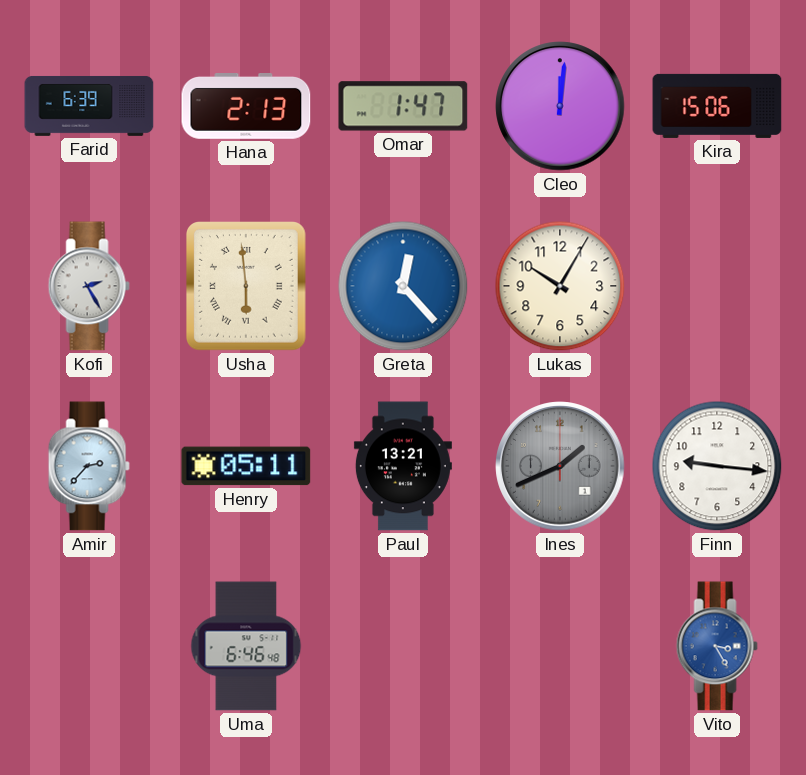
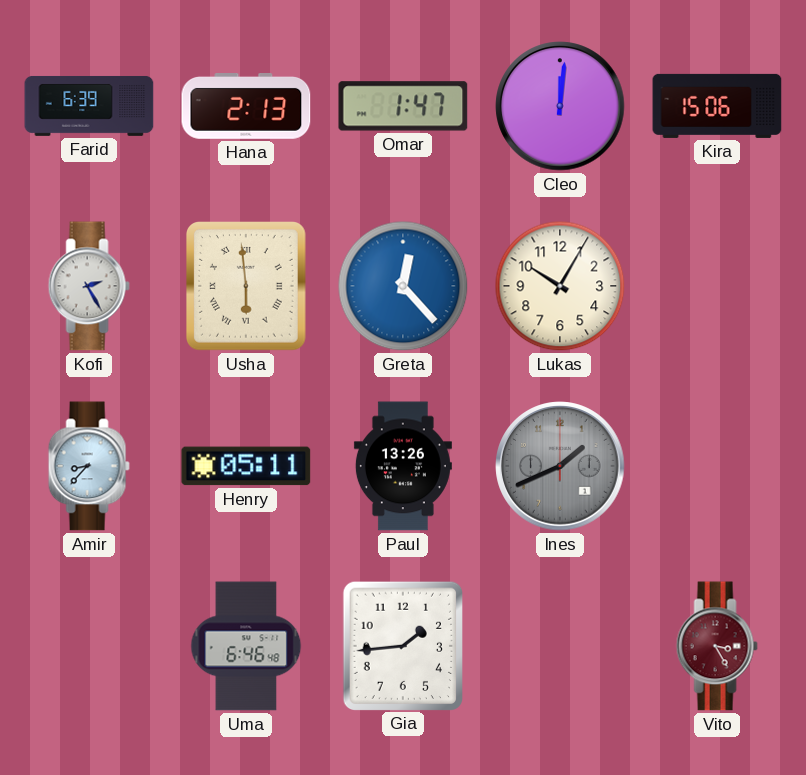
Amir: 2:37 -> 8:37 (89, 466)
Paul: 13:21 -> 13:26 (403, 466)
Finn: 9:16 -> none (717, 466)
Gia: none -> 1:44 (402, 645)
Vito dial: blue -> burgundy (717, 646)
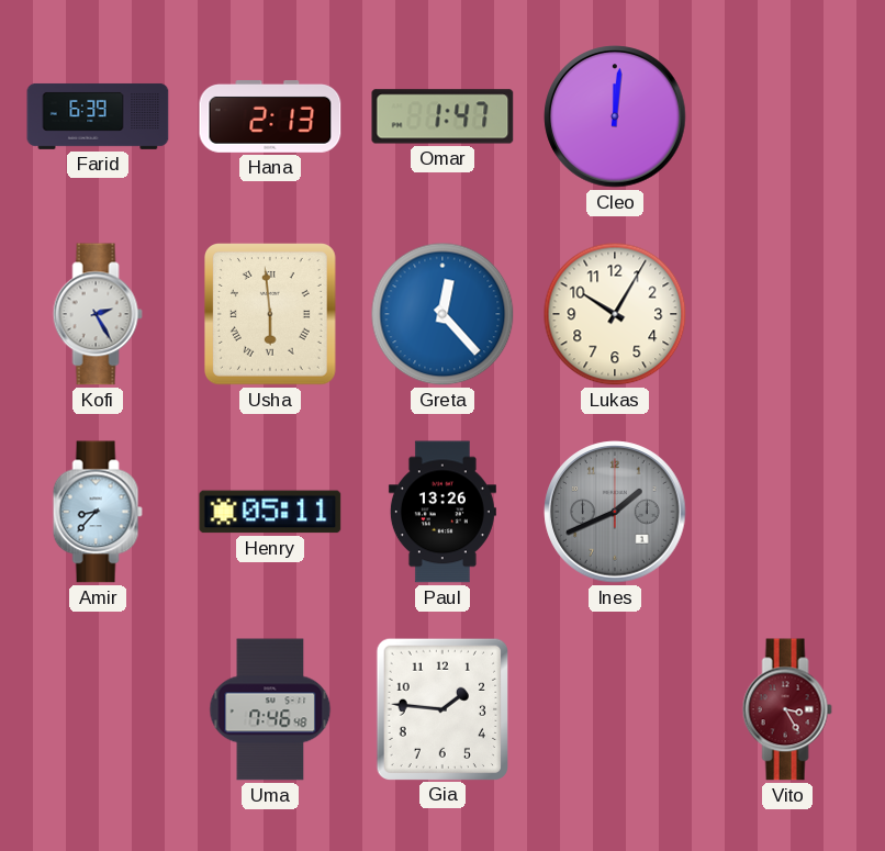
Kira: 15:06 -> none (717, 106)
Uma: 6:46 -> 7:46 (270, 709)
Gia: 1:44 -> 1:46 (441, 708)
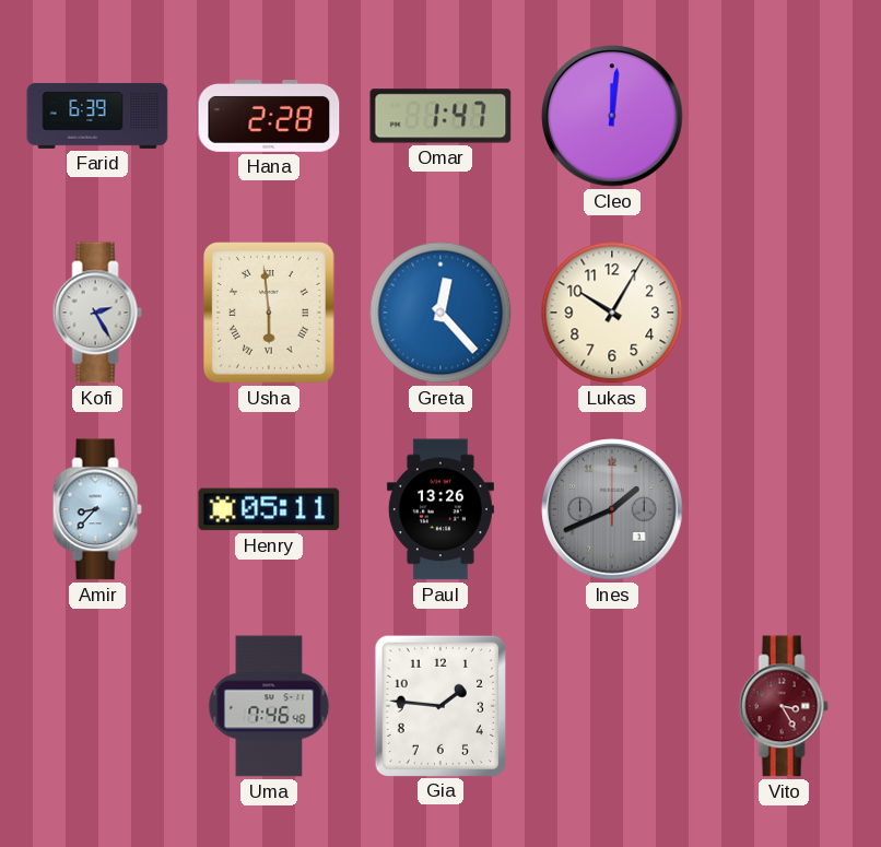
Hana: 2:13 -> 2:28 (269, 117)
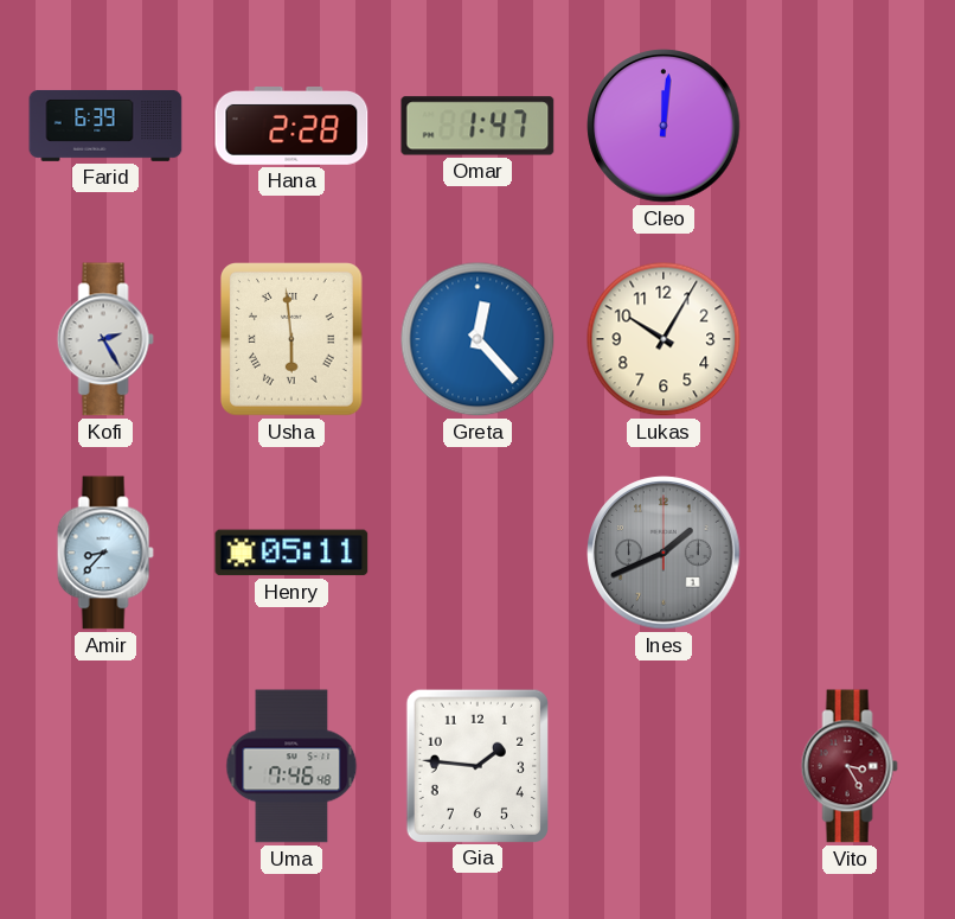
Paul: 13:26 -> none (440, 509)
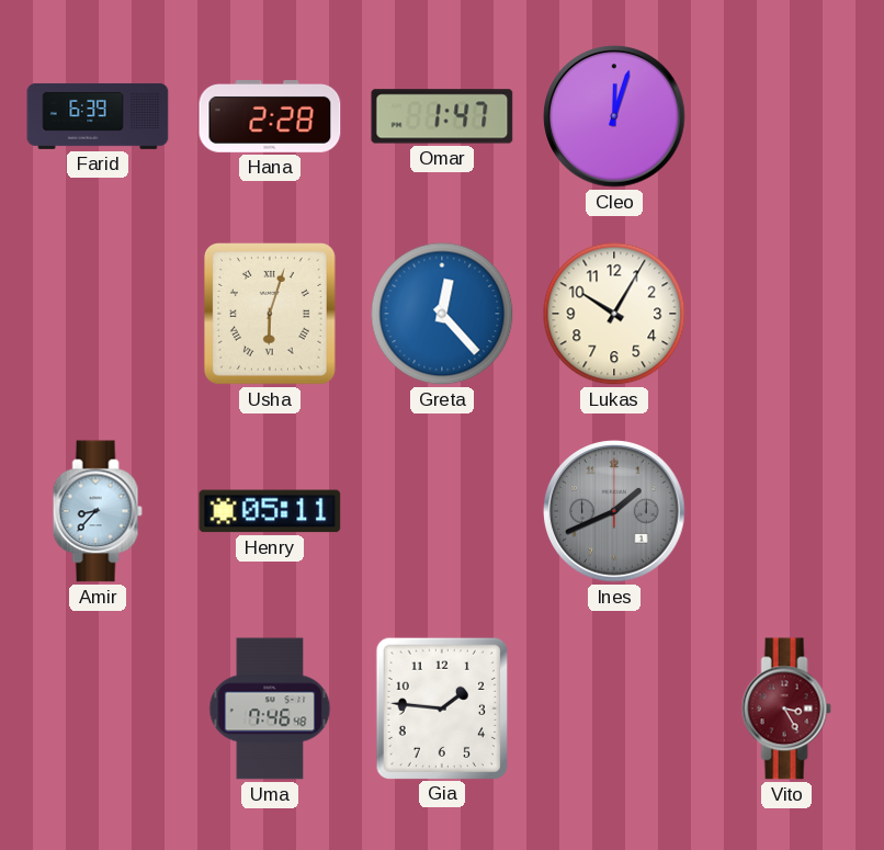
Cleo: 12:01 -> 12:03 (614, 116)
Kofi: 2:25 -> none (105, 339)
Usha: 5:59 -> 6:03 (271, 315)
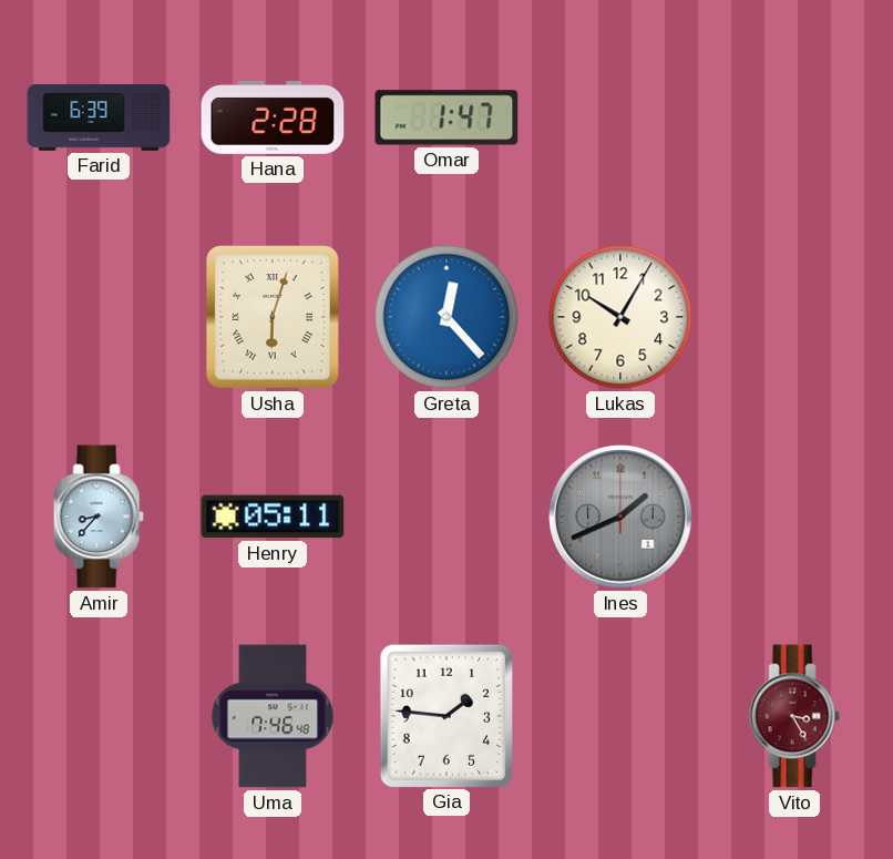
Cleo: 12:03 -> none (614, 116)
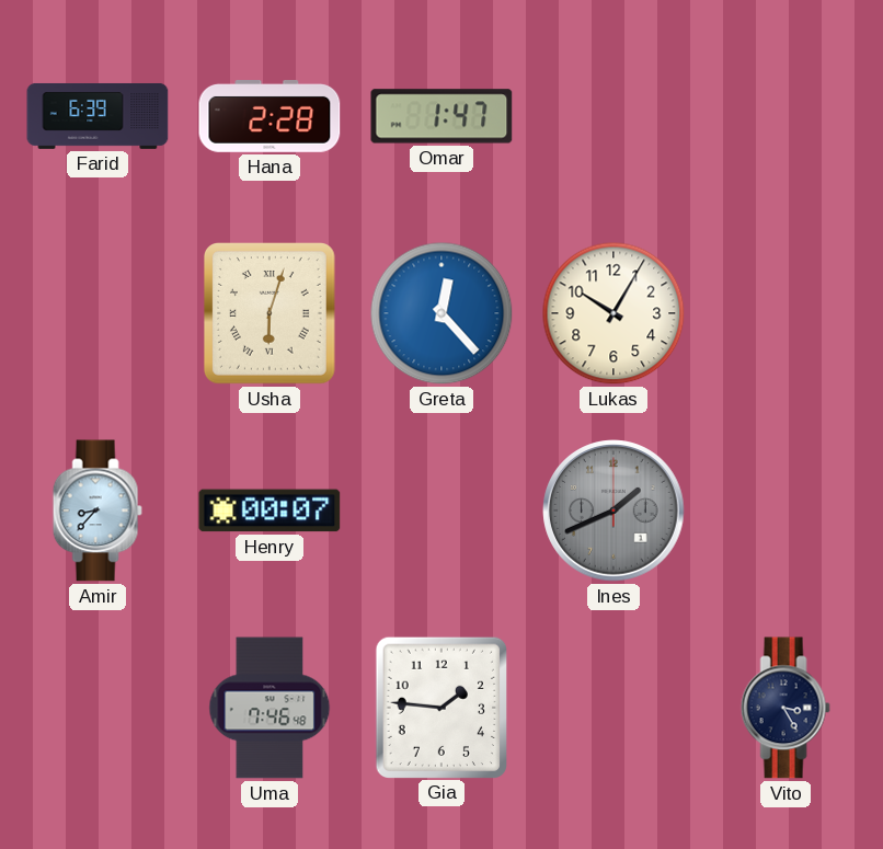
Henry: 05:11 -> 00:07 (270, 510)
Vito dial: burgundy -> navy (785, 708)
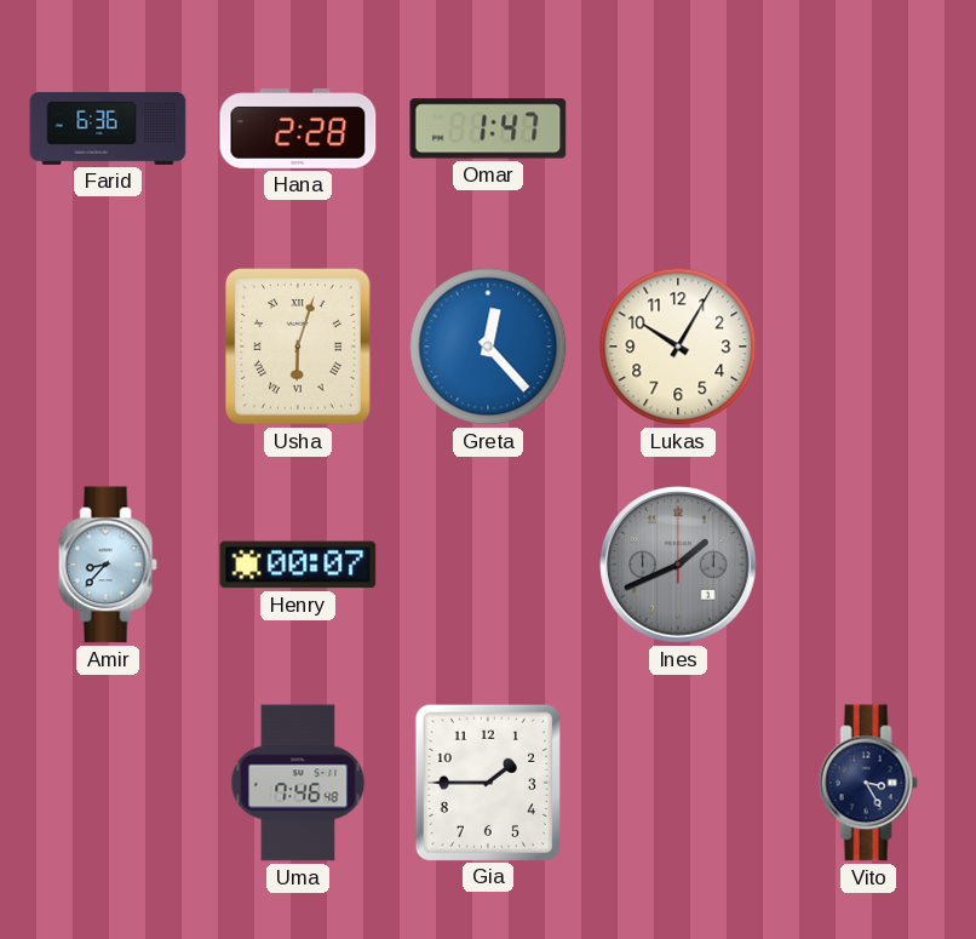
Farid: 6:39 -> 6:36 (108, 128)
Gia: 1:46 -> 1:45 (487, 781)
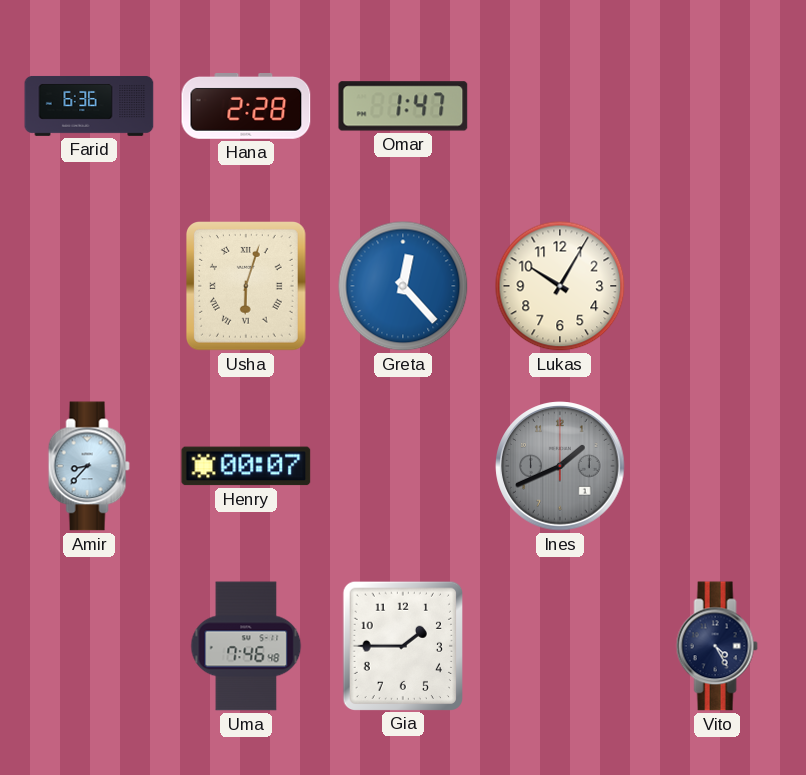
Vito: 3:25 -> 4:25 (717, 646)
